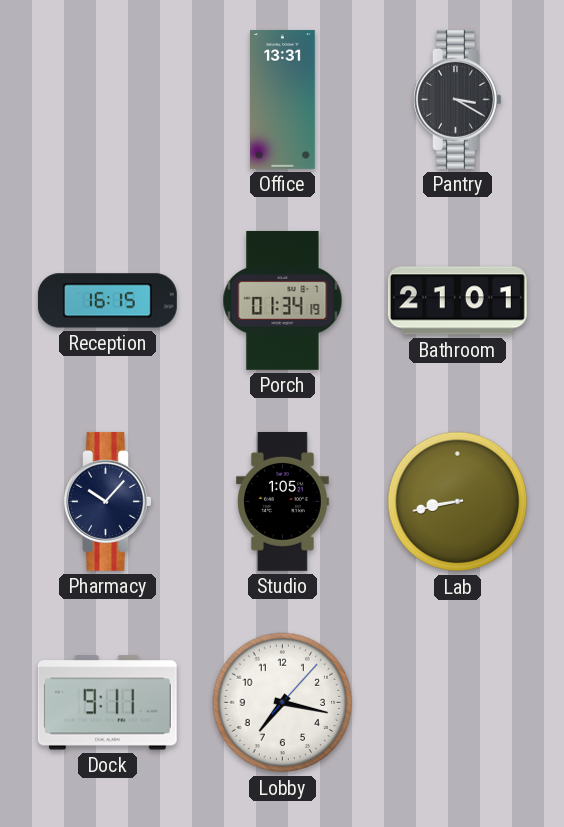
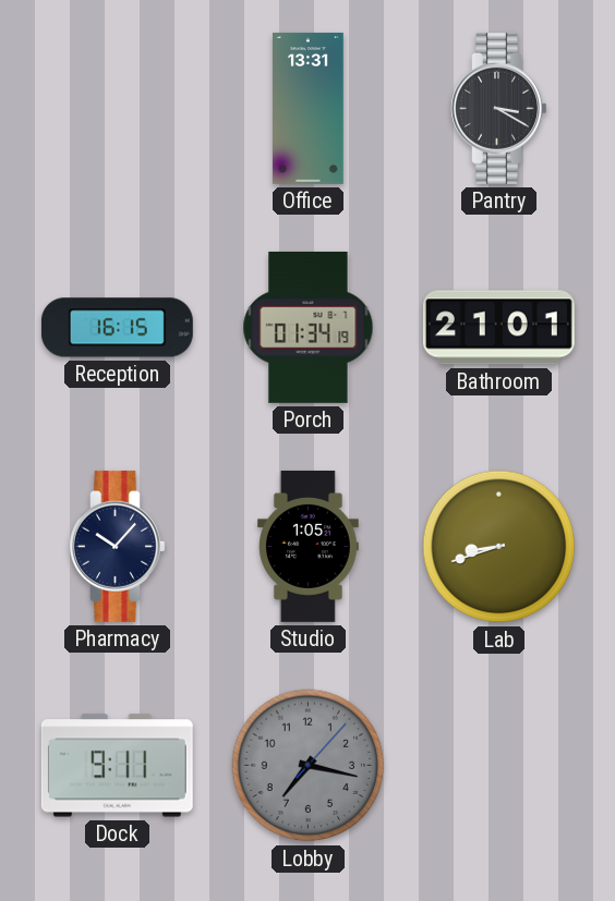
Lab: 8:43 -> 8:42 (499, 547)
Lobby dial: white -> grey (309, 766)
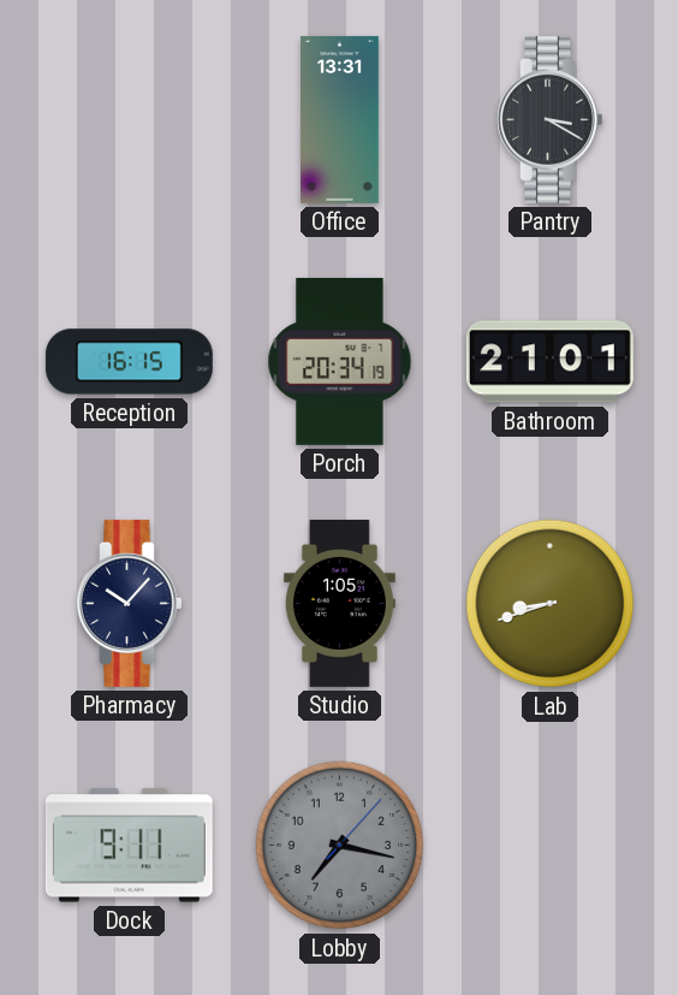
Porch: 01:34 -> 20:34 (340, 361)
